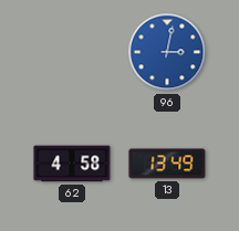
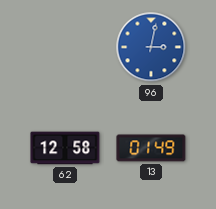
62: 4:58 -> 12:58 (65, 148)
13: 13:49 -> 01:49 (151, 148)
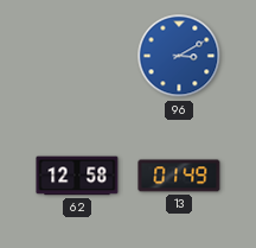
96: 3:02 -> 3:10 (179, 56)
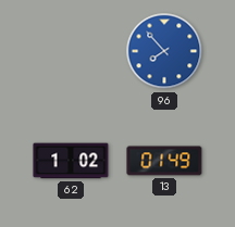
96: 3:10 -> 7:53 (164, 51)
62: 12:58 -> 1:02 (71, 161)
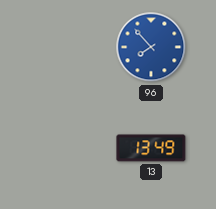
62: 1:02 -> none (71, 161)
13: 01:49 -> 13:49 (151, 148)
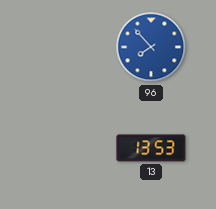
13: 13:49 -> 13:53 (151, 148)
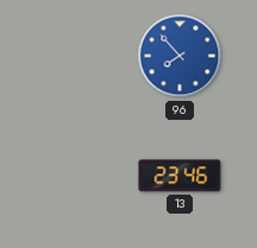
13: 13:53 -> 23:46 (180, 176)
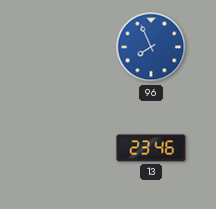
96: 7:53 -> 7:56 (151, 47)
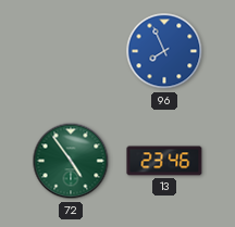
72: none -> 4:54 (71, 161)
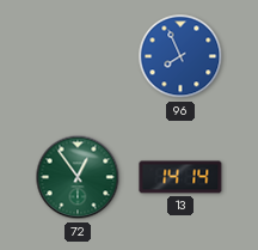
72: 4:54 -> 12:54 (78, 177)
13: 23:46 -> 14:14 (180, 177)
